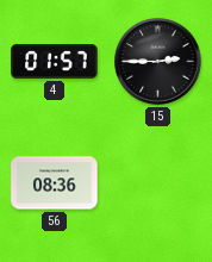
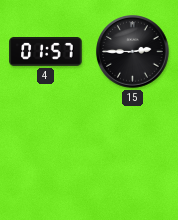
56: 08:36 -> none (55, 183)
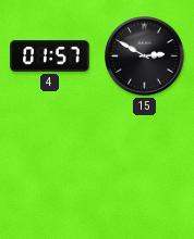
15: 2:45 -> 2:50 (145, 56)
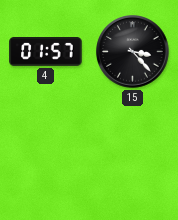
15: 2:50 -> 3:23 (133, 52)
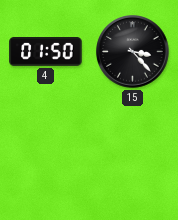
4: 01:57 -> 01:50 (46, 52)
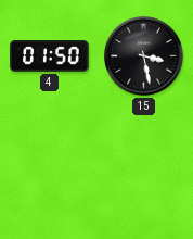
15: 3:23 -> 3:28 (144, 56)
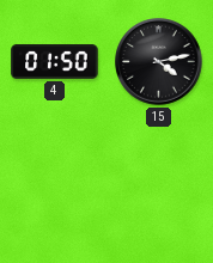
15: 3:28 -> 4:13 (159, 62)
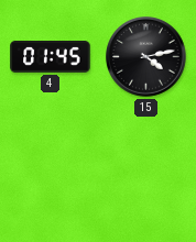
4: 01:50 -> 01:45 (51, 57)
